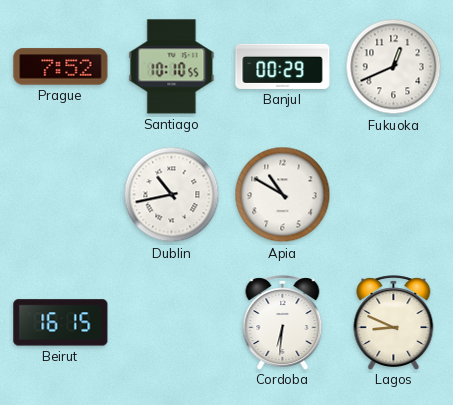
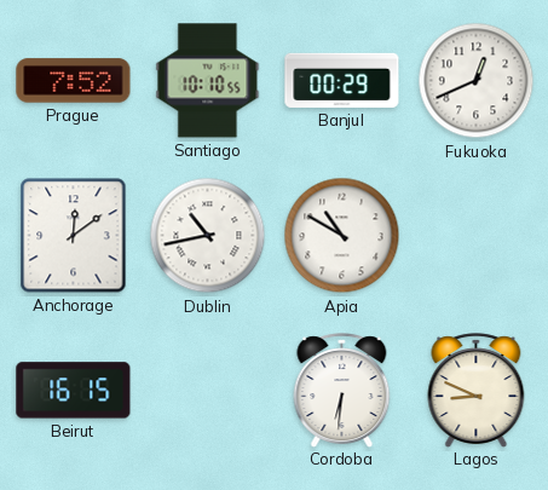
Anchorage: none -> 12:09 (74, 236)
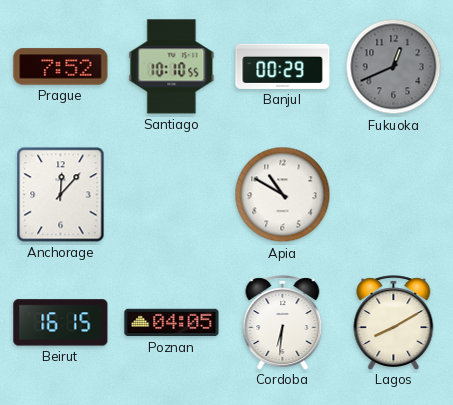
Fukuoka dial: white -> grey (394, 67)
Anchorage: 12:09 -> 12:07 (61, 195)
Dublin: 10:43 -> none (208, 236)
Poznan: none -> 04:05 (172, 323)
Lagos: 8:49 -> 8:10 (394, 322)
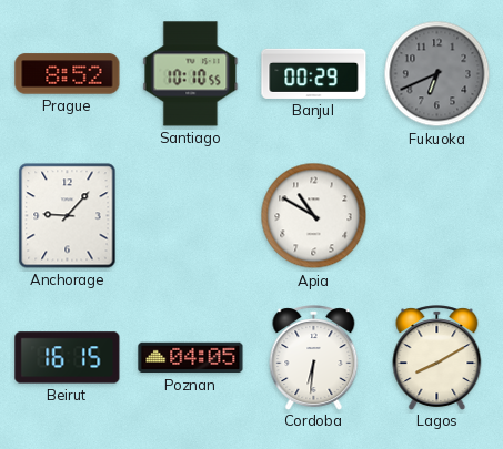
Prague: 7:52 -> 8:52 (68, 74)
Fukuoka: 12:41 -> 6:41 (437, 74)
Anchorage: 12:07 -> 9:07 (68, 216)
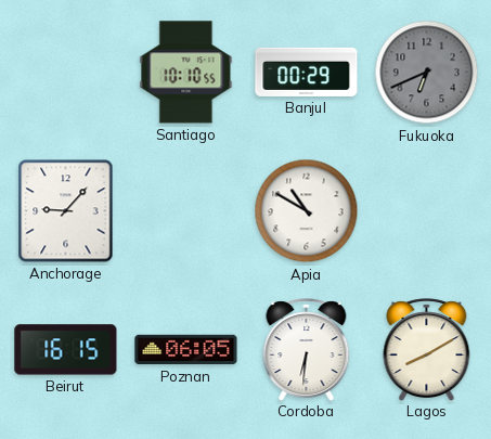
Prague: 8:52 -> none (68, 74)
Poznan: 04:05 -> 06:05 (186, 350)
